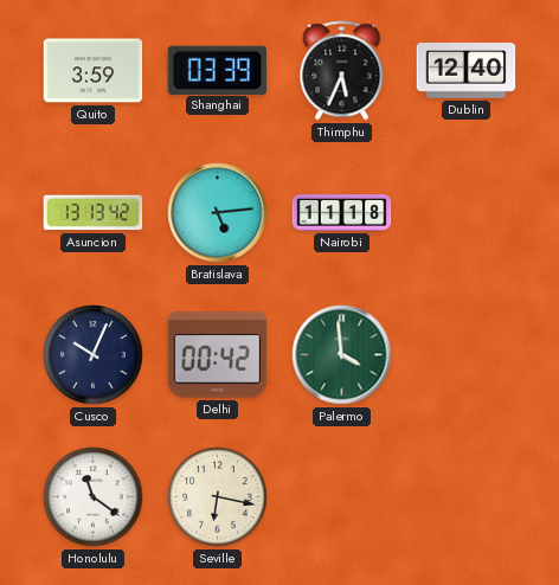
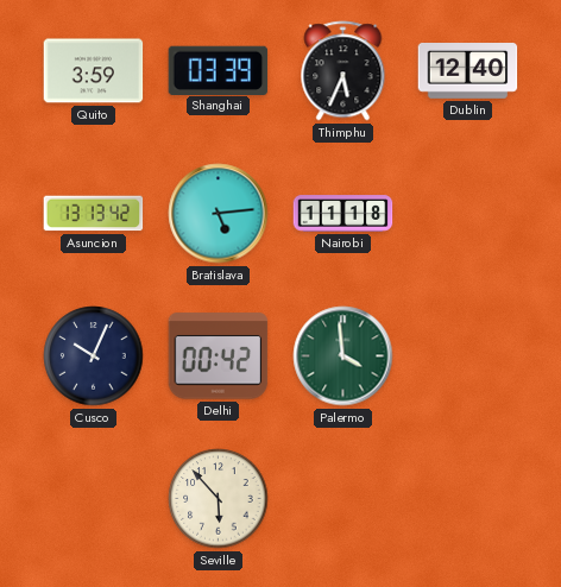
Honolulu: 11:21 -> none (94, 497)
Seville: 6:17 -> 5:53 (219, 499)
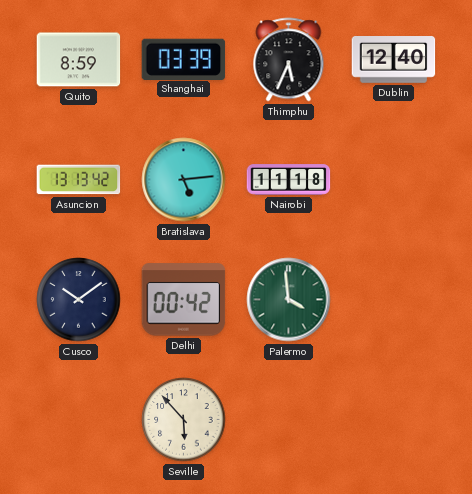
Quito: 3:59 -> 8:59 (79, 60)
Cusco: 10:04 -> 10:09 (79, 300)
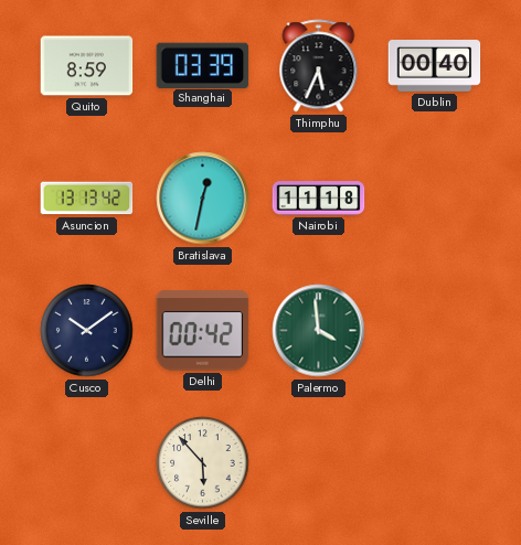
Dublin: 12:40 -> 00:40 (435, 66)
Bratislava: 5:14 -> 12:32 (203, 199)
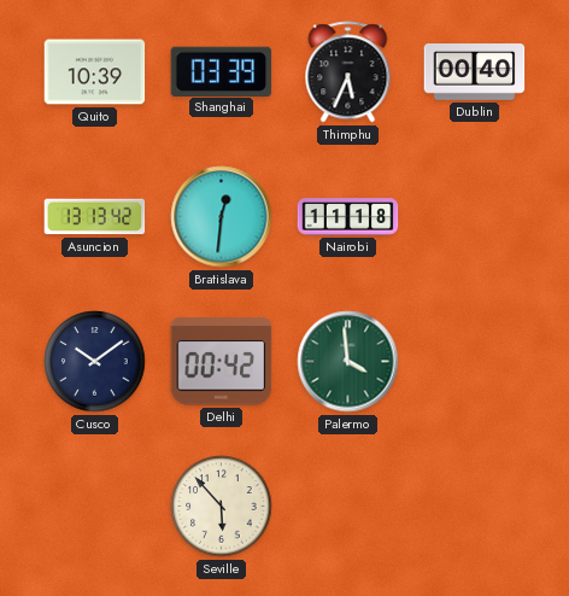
Quito: 8:59 -> 10:39 (95, 72)
Bratislava: 12:32 -> 12:31 (222, 217)
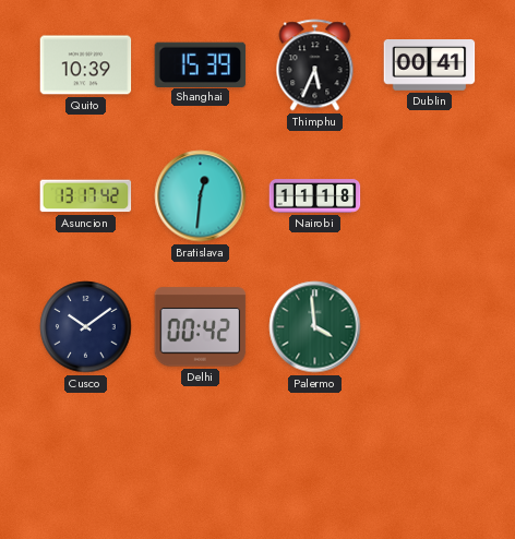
Shanghai: 03:39 -> 15:39 (201, 64)
Dublin: 00:40 -> 00:41 (430, 65)
Asuncion: 13:13 -> 13:17 (86, 196)
Seville: 5:53 -> none (222, 507)
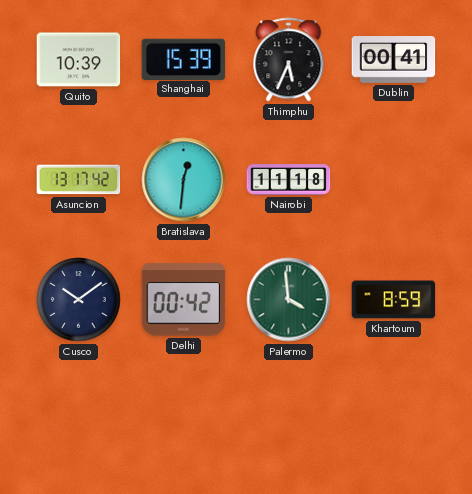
Khartoum: none -> 8:59 (394, 300)
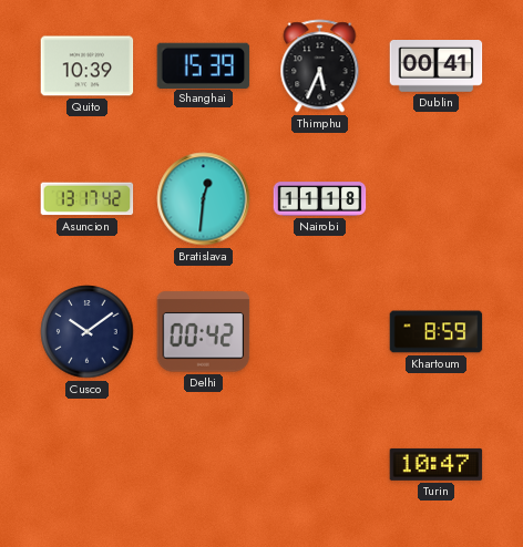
Palermo: 3:59 -> none (289, 300)
Turin: none -> 10:47 (437, 464)
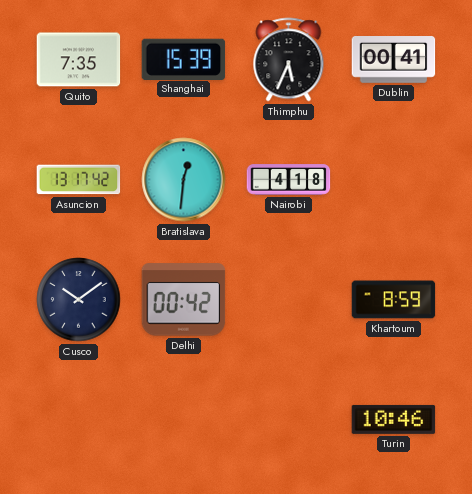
Quito: 10:39 -> 7:35 (79, 60)
Nairobi: 11:18 -> 4:18 (289, 180)
Turin: 10:47 -> 10:46 (394, 419)
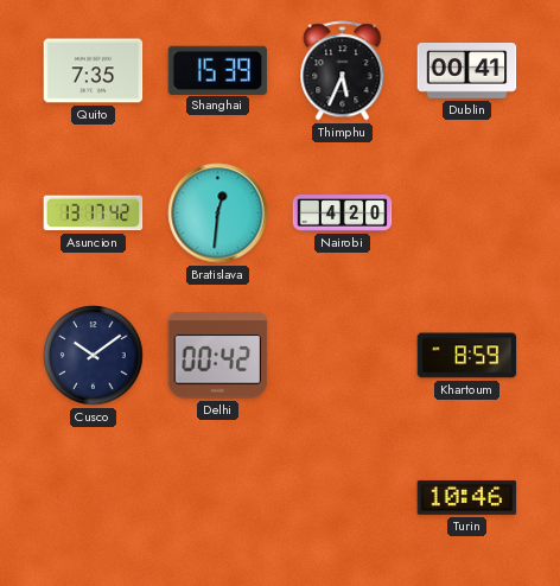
Nairobi: 4:18 -> 4:20 (343, 214)
